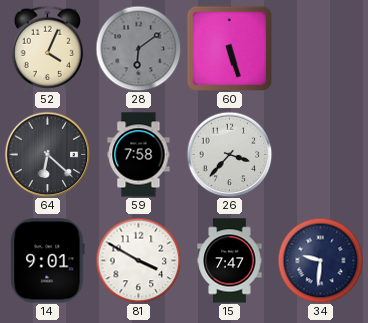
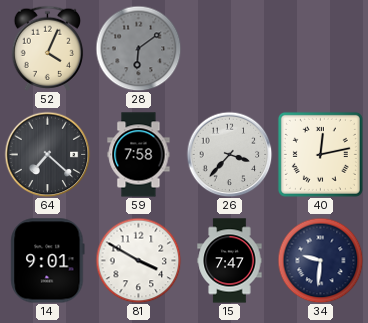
60: 5:27 -> none (229, 48)
64: 6:22 -> 7:22 (47, 154)
40: none -> 12:13 (320, 154)
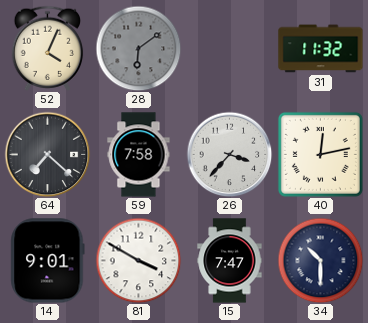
31: none -> 11:32 (321, 49)
34: 9:31 -> 10:30 (320, 260)
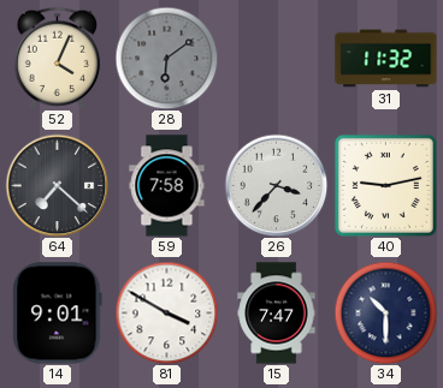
40: 12:13 -> 9:13 (385, 185)
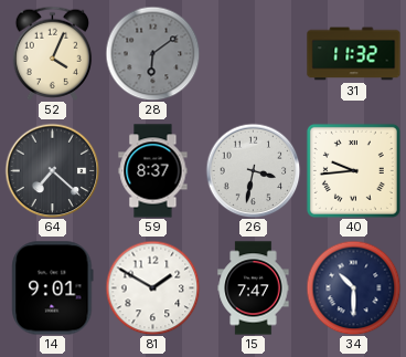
59: 7:58 -> 8:37 (153, 171)
26: 3:37 -> 3:32 (253, 170)
40: 9:13 -> 9:44 (353, 170)
81: 3:50 -> 1:50 (152, 287)
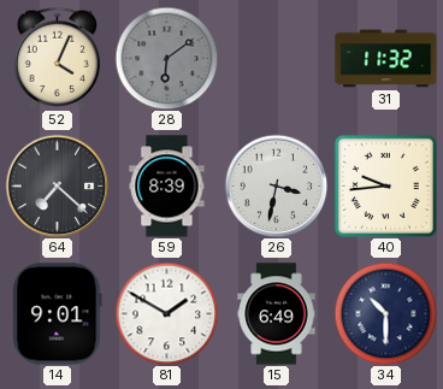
59: 8:37 -> 8:39 (167, 187)
15: 7:47 -> 6:49 (277, 314)
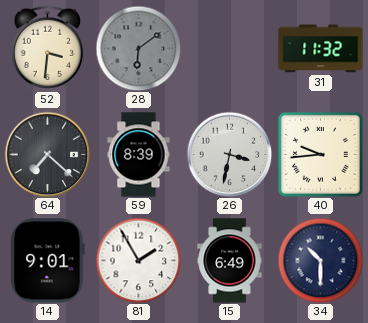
52: 4:04 -> 3:31 (48, 48)
81: 1:50 -> 1:55 (138, 260)
